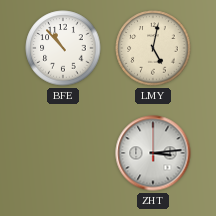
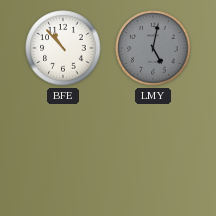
LMY dial: cream -> grey (153, 48)
ZHT: 3:14 -> none (153, 153)
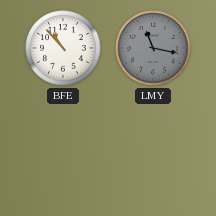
LMY: 5:02 -> 11:17 (153, 48)
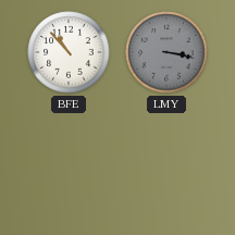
LMY: 11:17 -> 3:17 (166, 52)
